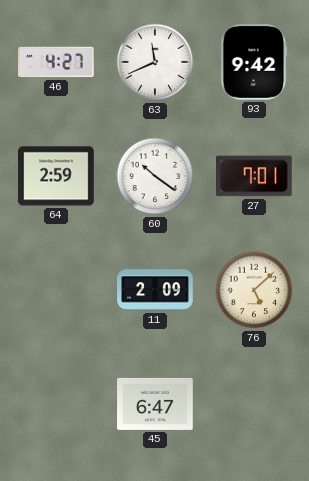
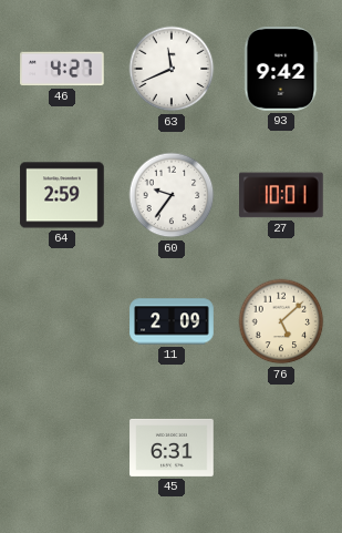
60: 10:21 -> 9:36 (172, 195)
27: 7:01 -> 10:01 (282, 195)
45: 6:47 -> 6:31 (172, 448)
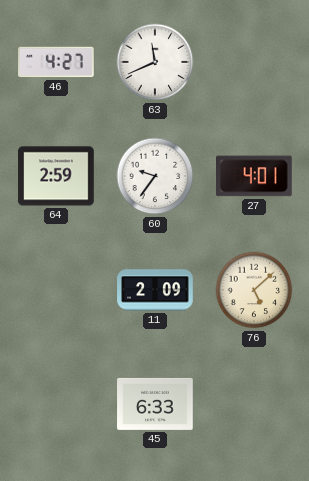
93: 9:42 -> none (281, 69)
27: 10:01 -> 4:01 (255, 176)
45: 6:31 -> 6:33 (155, 404)
